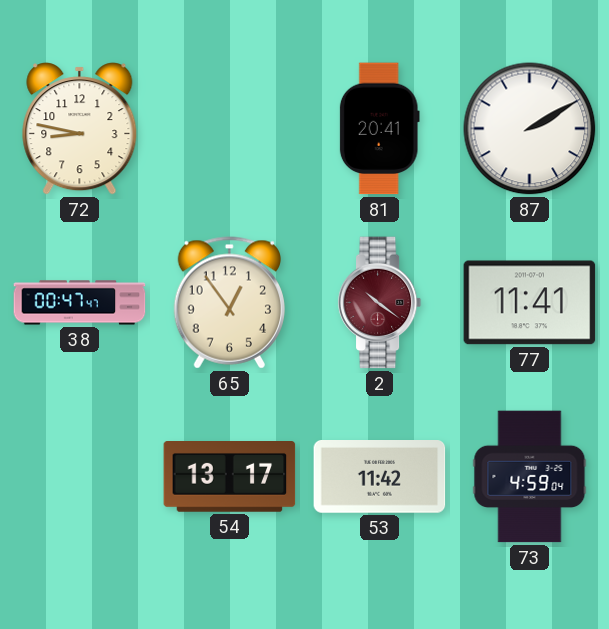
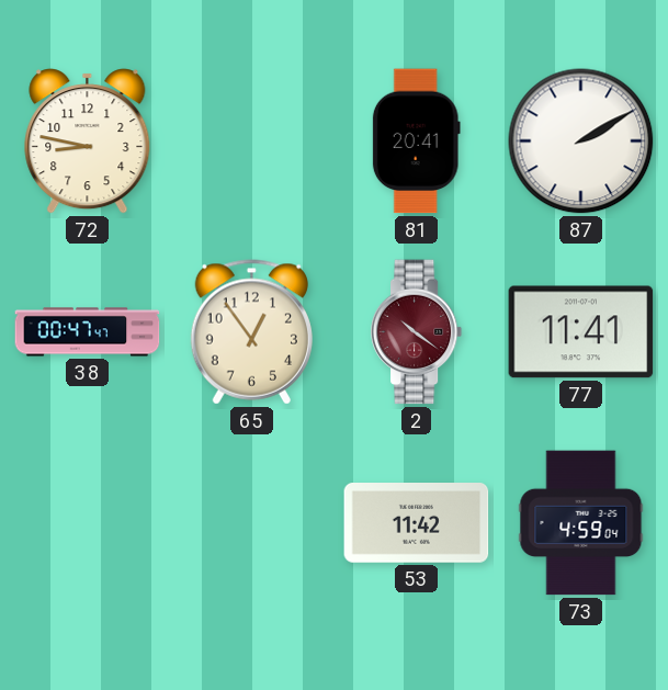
54: 13:17 -> none (230, 477)
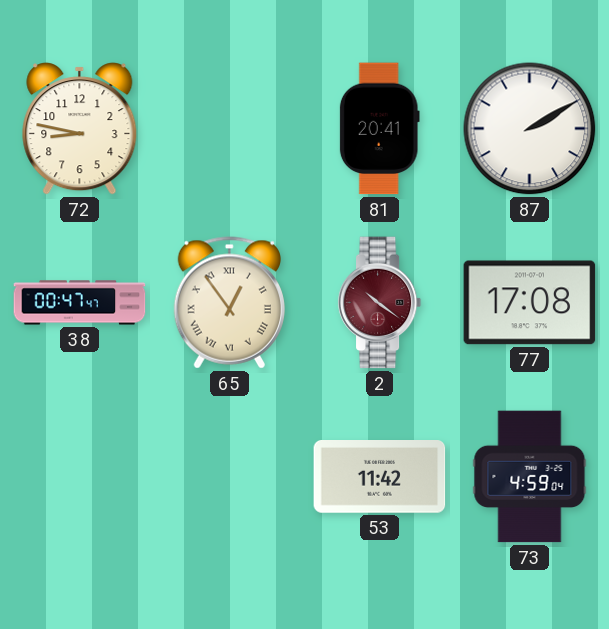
65 numerals: Arabic -> Roman (229, 303)
77: 11:41 -> 17:08 (530, 303)
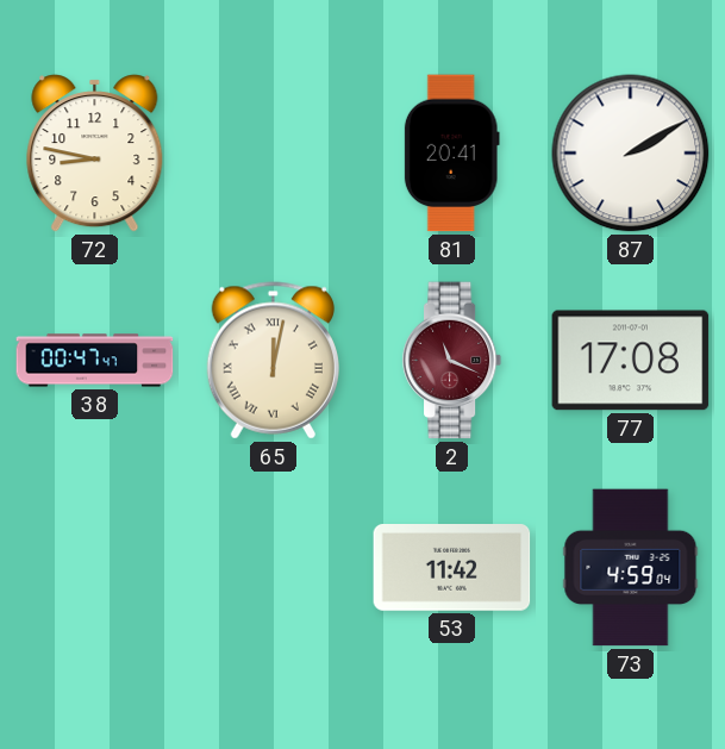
65: 12:54 -> 12:02 (273, 361)
2: 10:21 -> 11:19 (452, 361)
